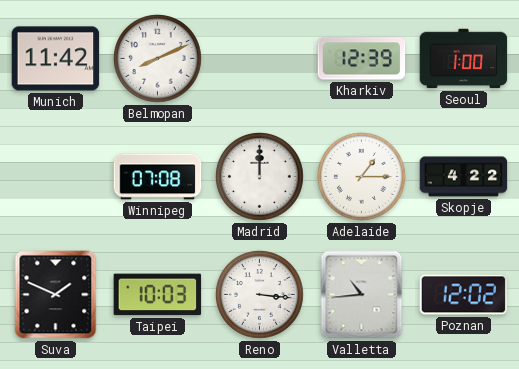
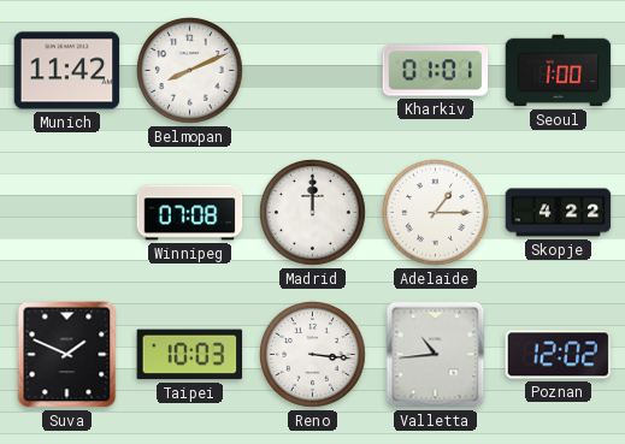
Kharkiv: 12:39 -> 01:01 (436, 71)
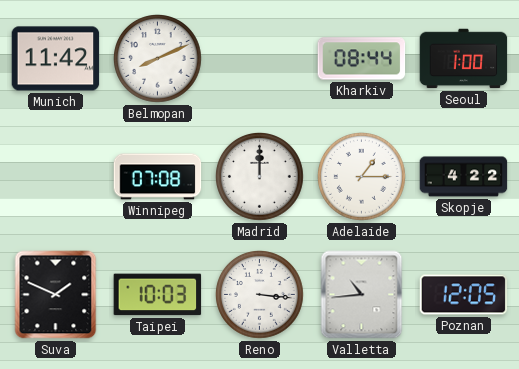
Kharkiv: 01:01 -> 08:44 (362, 59)
Poznan: 12:02 -> 12:05 (464, 295)
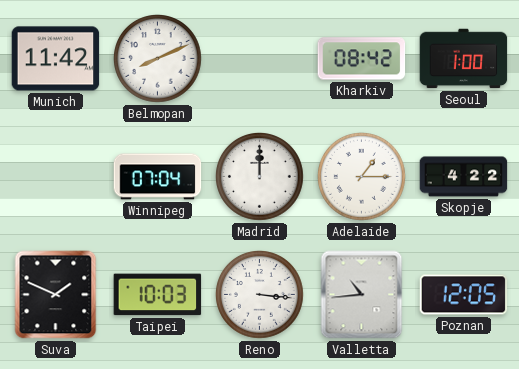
Kharkiv: 08:44 -> 08:42 (362, 59)
Winnipeg: 07:08 -> 07:04 (158, 177)
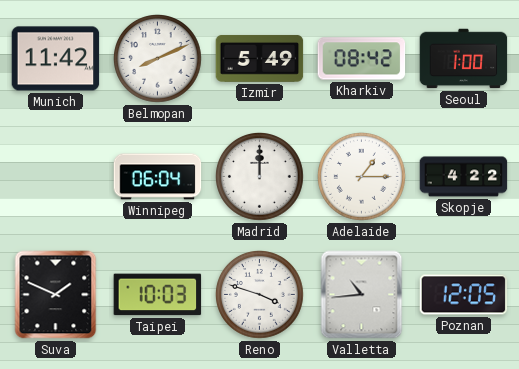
Izmir: none -> 5:49 (260, 59)
Winnipeg: 07:04 -> 06:04 (158, 177)
Reno: 3:16 -> 3:48 (260, 295)
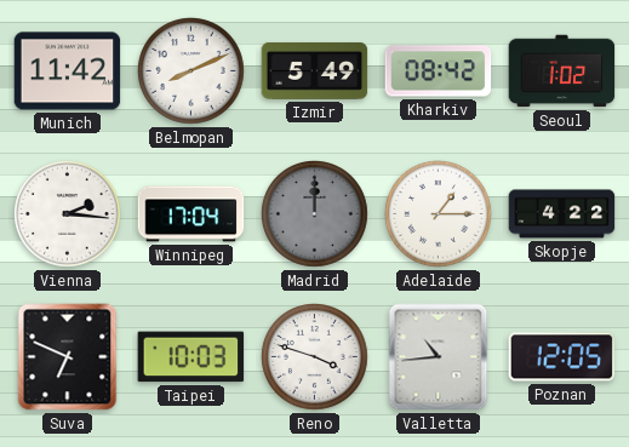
Seoul: 1:00 -> 1:02 (562, 71)
Vienna: none -> 2:16 (68, 214)
Winnipeg: 06:04 -> 17:04 (191, 214)
Madrid dial: white -> grey (315, 214)
Suva: 1:49 -> 6:49 (68, 357)
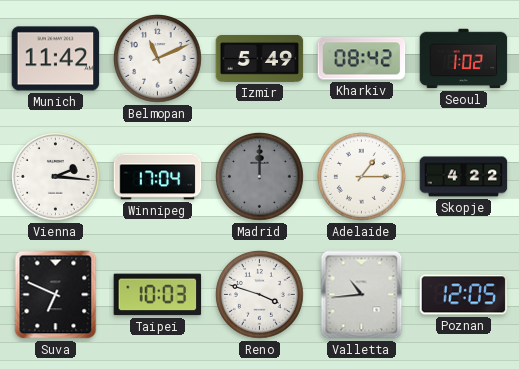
Belmopan: 8:11 -> 11:11 (158, 59)
